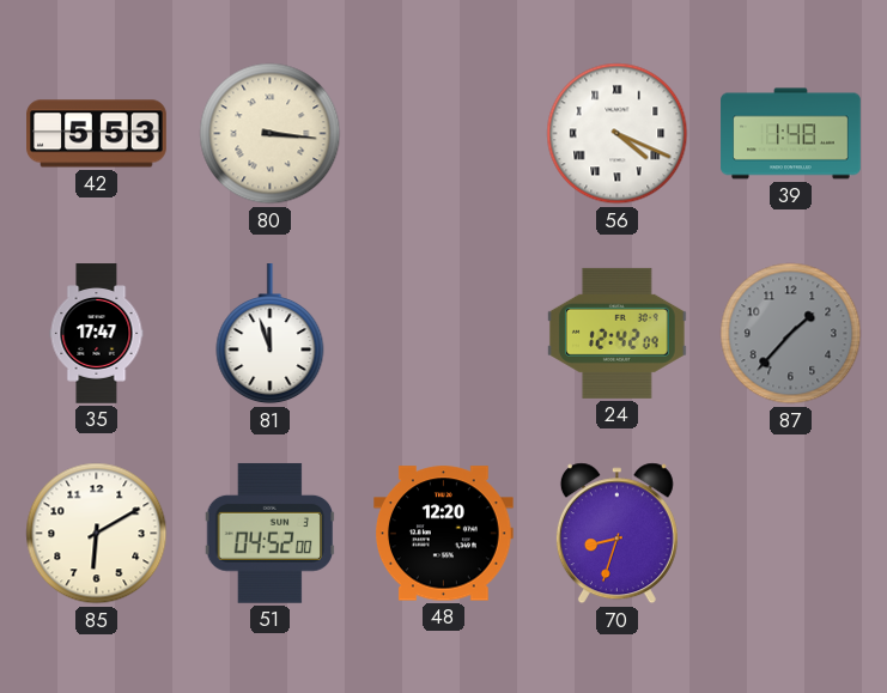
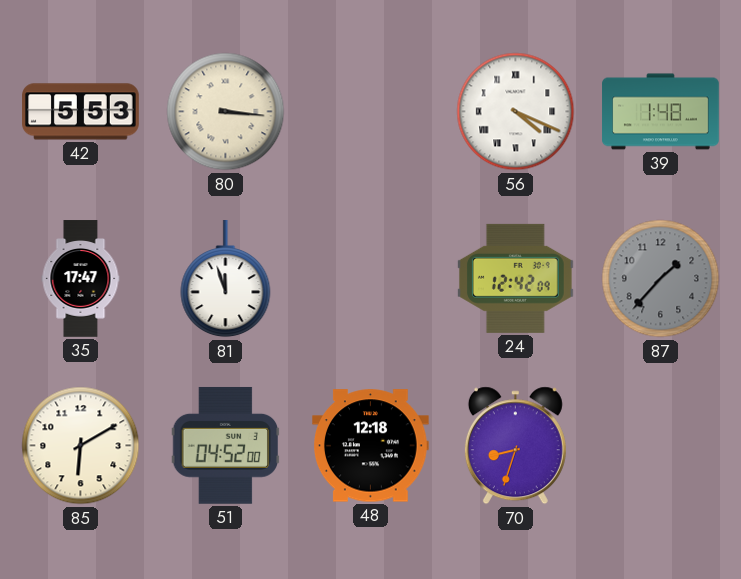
48: 12:20 -> 12:18 (371, 446)
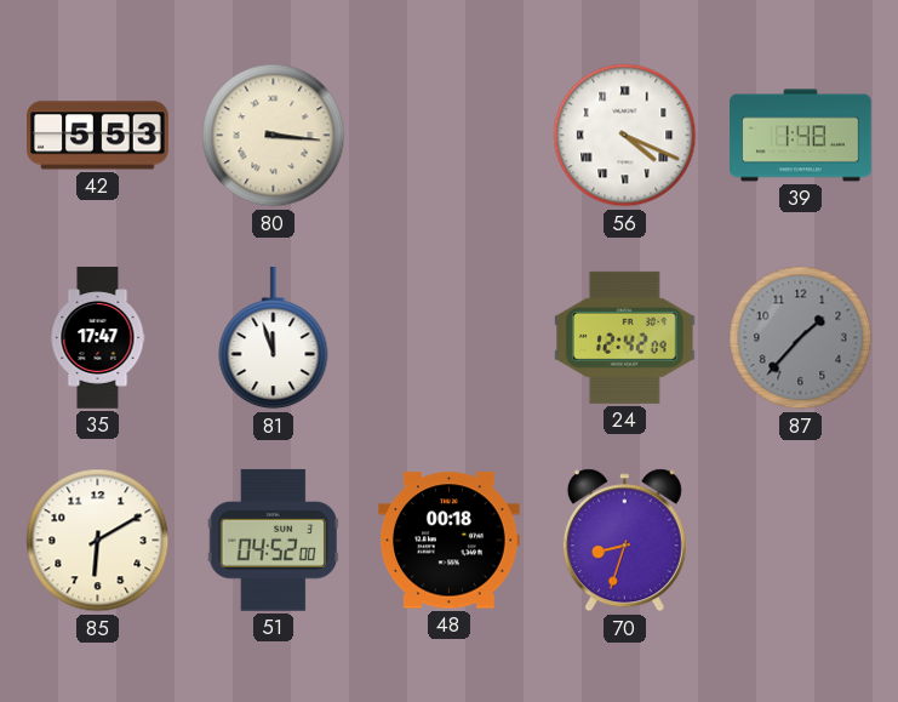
48: 12:18 -> 00:18 (450, 541)
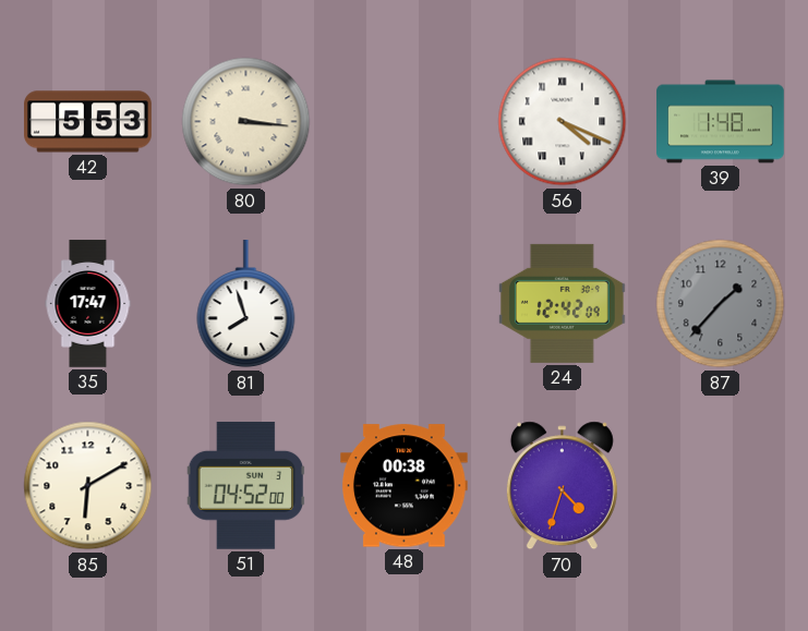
81: 11:57 -> 7:57 (246, 305)
48: 00:18 -> 00:38 (405, 486)
70: 8:33 -> 4:33 (562, 486)
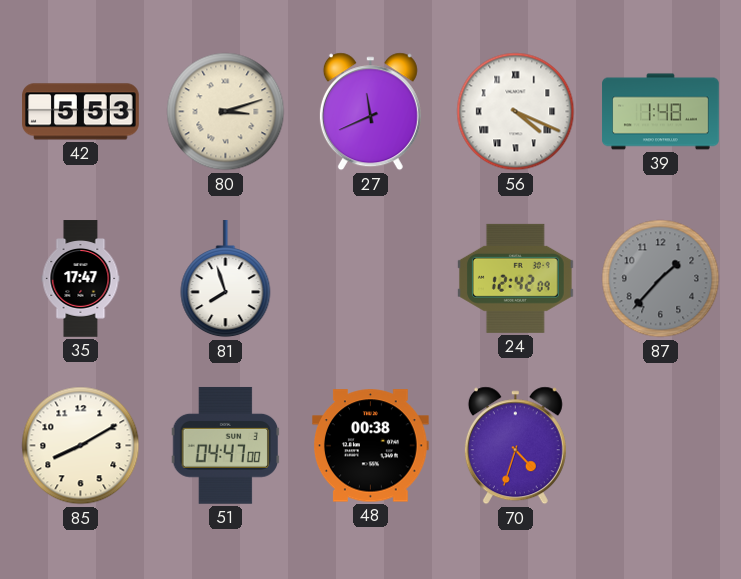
80: 3:16 -> 3:12 (226, 112)
27: none -> 11:41 (370, 112)
85: 6:10 -> 8:10 (81, 446)
51: 04:52 -> 04:47 (226, 445)
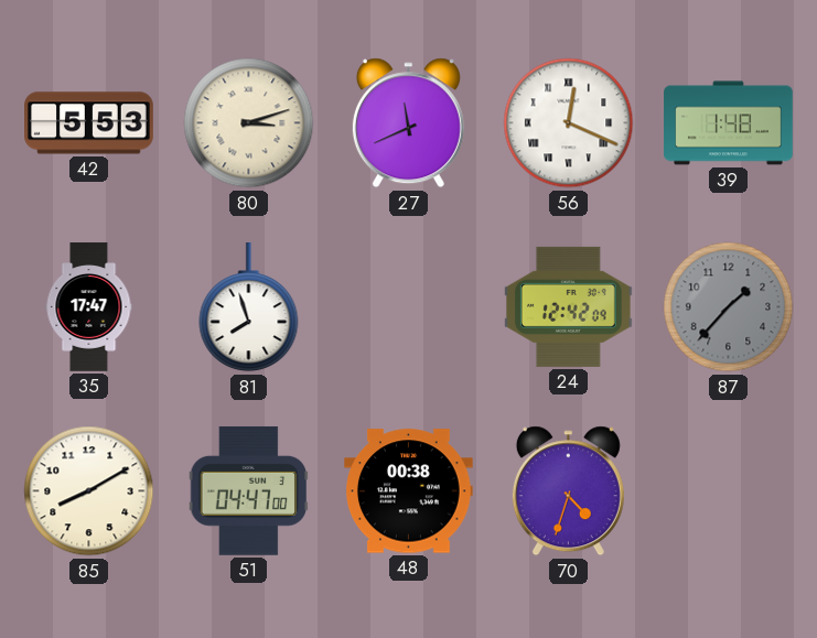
56: 4:19 -> 12:19 (569, 123)
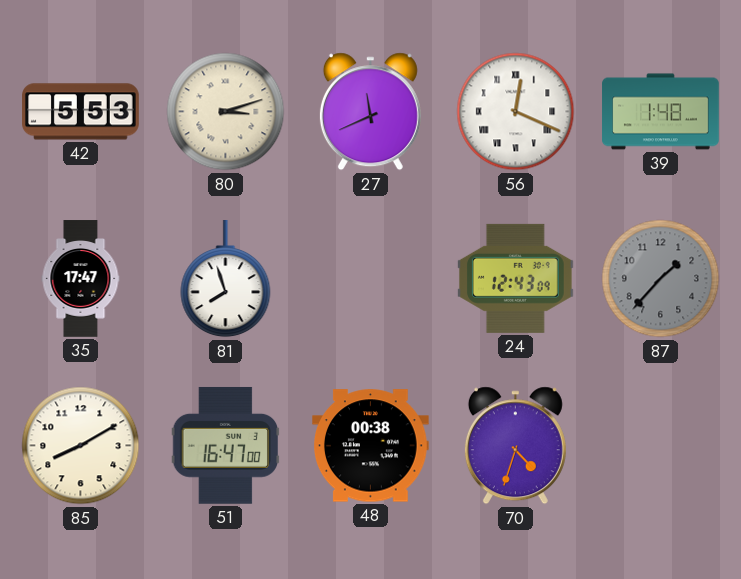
24: 12:42 -> 12:43 (515, 278)
51: 04:47 -> 16:47 (226, 445)
